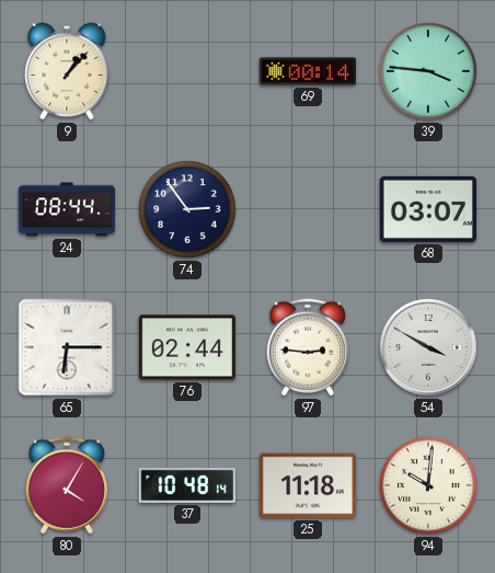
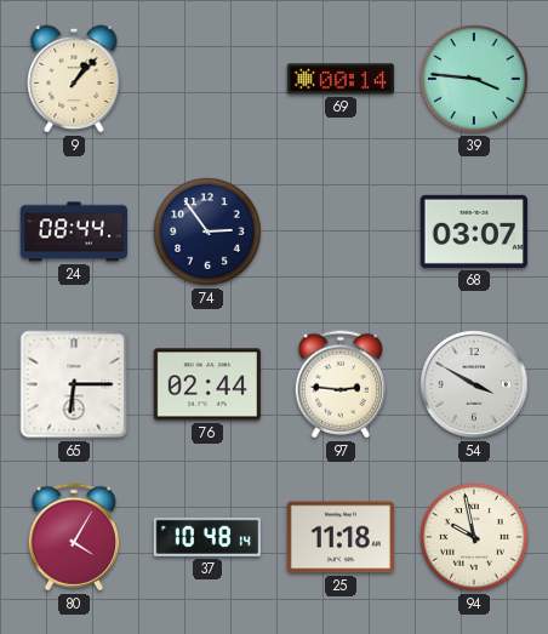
94: 10:01 -> 9:58 (474, 537)
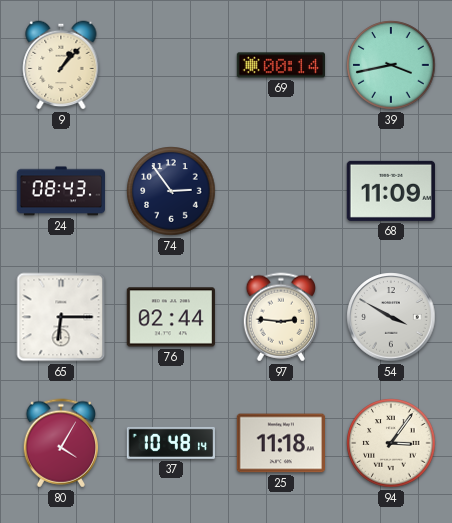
39: 3:46 -> 3:43 (391, 65)
24: 08:44 -> 08:43 (60, 191)
68: 03:07 -> 11:09 (391, 191)
94: 9:58 -> 3:06 (391, 443)
